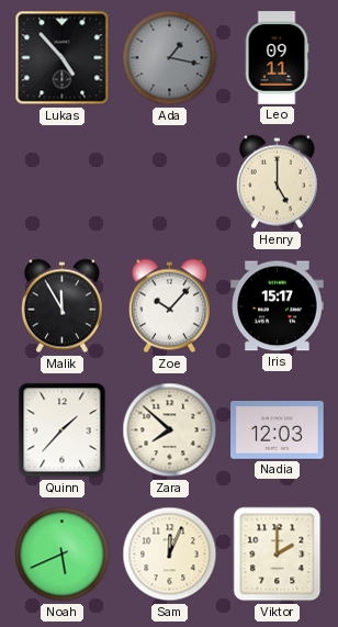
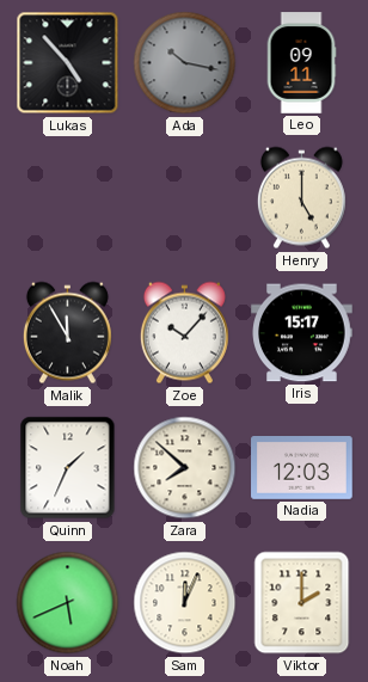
Ada: 1:17 -> 10:17 (185, 63)
Quinn: 1:37 -> 1:34 (68, 468)
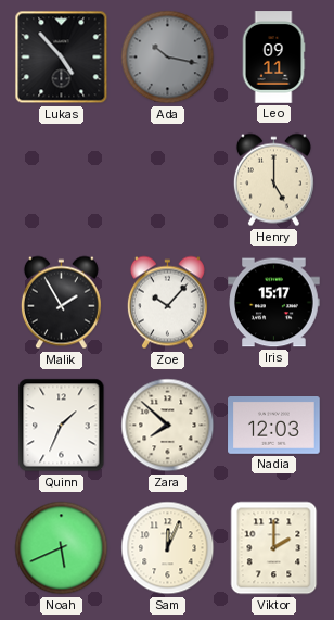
Malik: 11:55 -> 1:55 (61, 303)
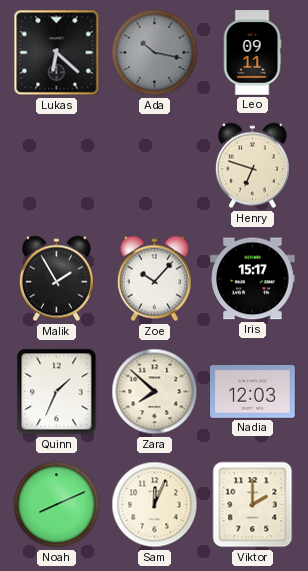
Lukas: 4:53 -> 6:22 (57, 53)
Henry: 5:00 -> 6:48 (252, 166)
Noah: 5:41 -> 8:11 (57, 505)
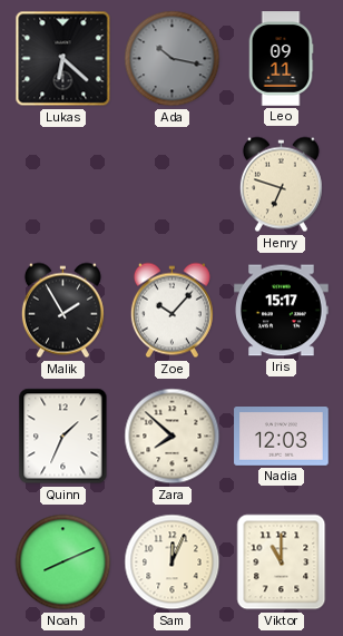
Viktor: 2:00 -> 11:00 (282, 562)
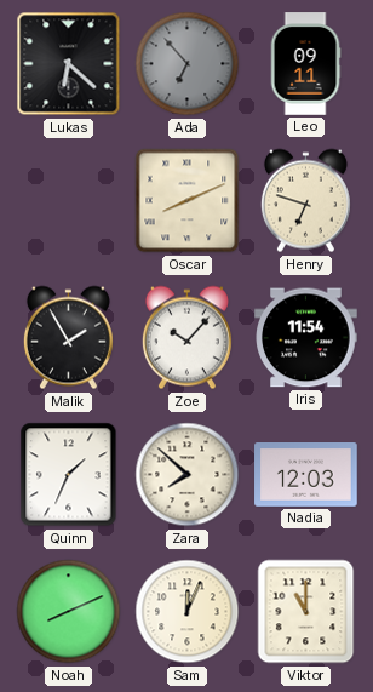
Ada: 10:17 -> 6:53 (188, 64)
Oscar: none -> 8:11 (188, 201)
Iris: 15:17 -> 11:54 (306, 338)
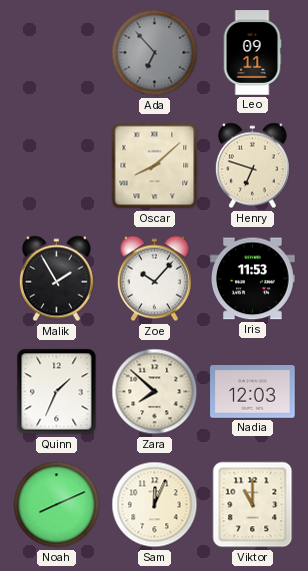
Lukas: 6:22 -> none (69, 64)
Oscar: 8:11 -> 8:08 (155, 166)
Iris: 11:54 -> 11:53 (253, 279)
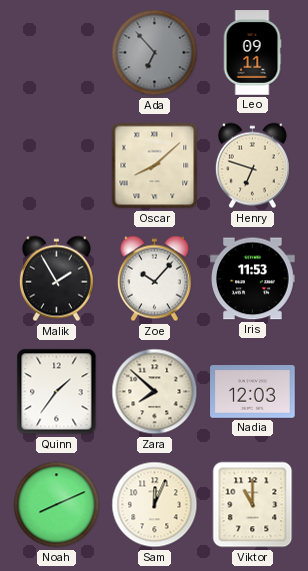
Quinn: 1:34 -> 1:36 (57, 392)
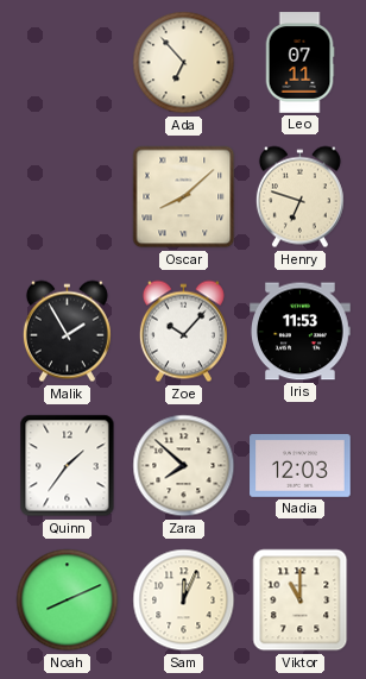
Ada dial: grey -> cream (184, 63)
Leo: 09:11 -> 07:11 (299, 63)
